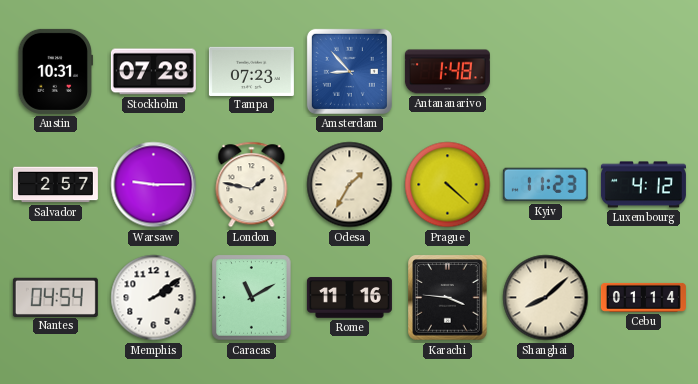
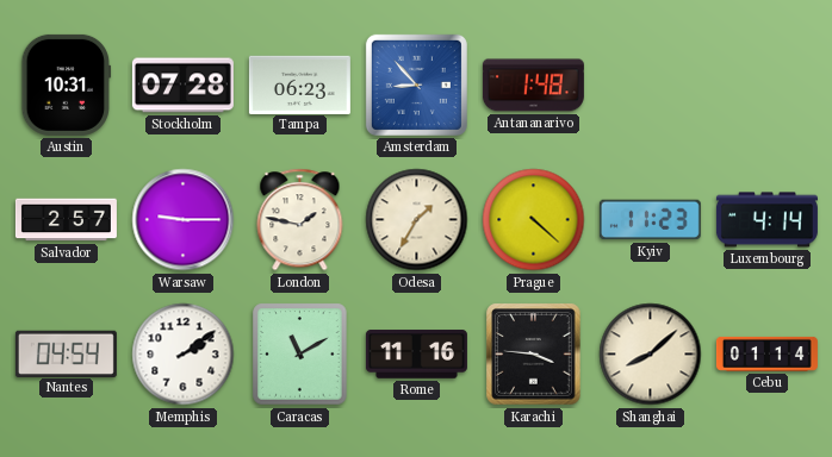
Tampa: 07:23 -> 06:23 (299, 84)
Luxembourg: 4:12 -> 4:14 (766, 220)
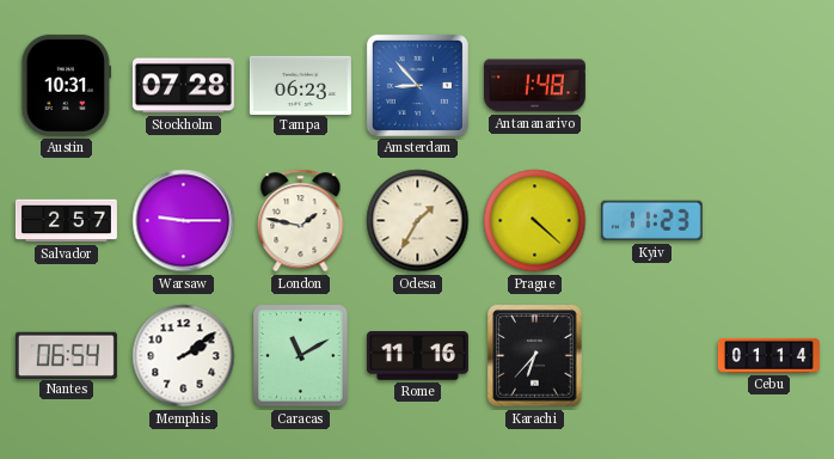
Luxembourg: 4:14 -> none (766, 220)
Nantes: 04:54 -> 06:54 (66, 355)
Karachi: 3:46 -> 6:37 (535, 356)
Shanghai: 8:08 -> none (651, 355)
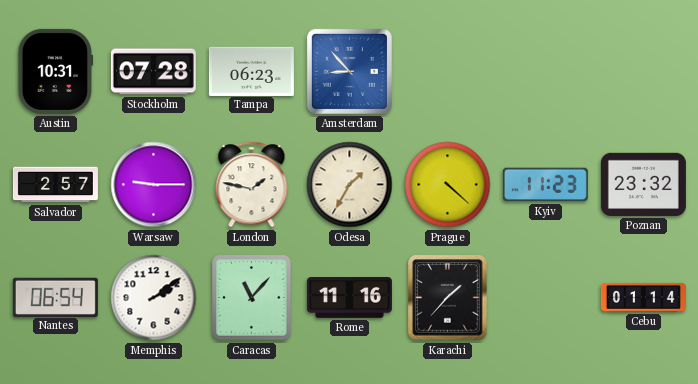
Antananarivo: 1:48 -> none (534, 86)
Poznan: none -> 23:32 (643, 184)
Caracas: 11:10 -> 11:07 (252, 298)
Karachi: 6:37 -> 1:37 (448, 298)
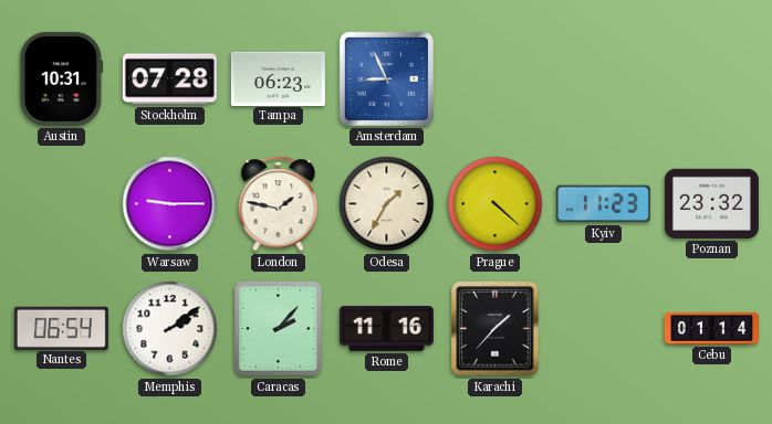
Amsterdam: 8:53 -> 8:56 (386, 78)
Salvador: 2:57 -> none (55, 185)
Caracas: 11:07 -> 2:07 (279, 329)
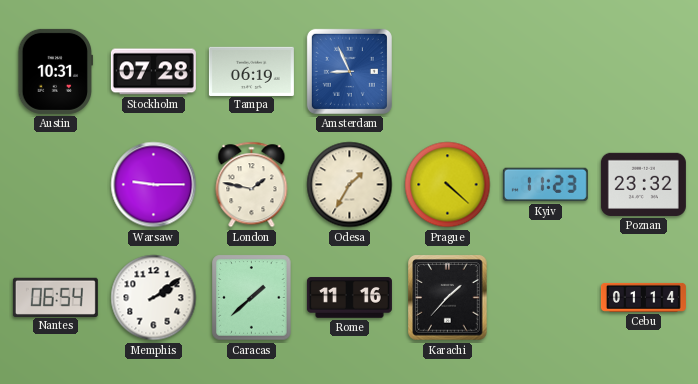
Tampa: 06:23 -> 06:19 (251, 71)
Caracas: 2:07 -> 1:38 (252, 298)
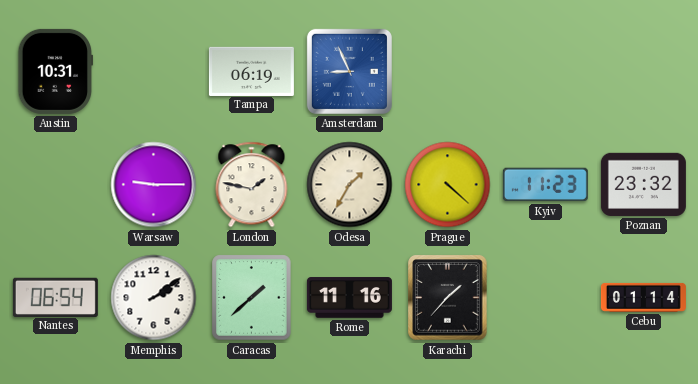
Stockholm: 07:28 -> none (153, 72)
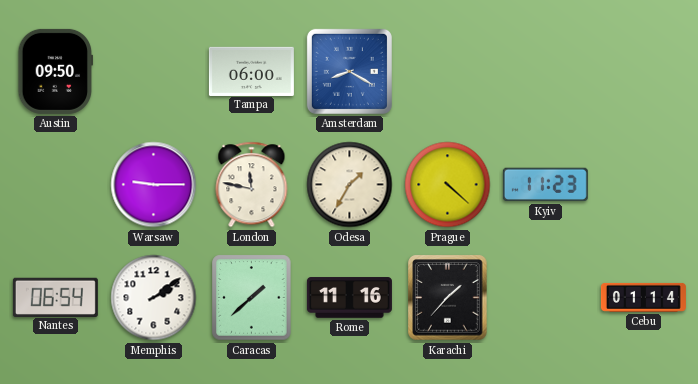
Austin: 10:31 -> 09:50 (56, 71)
Tampa: 06:19 -> 06:00 (251, 71)
Amsterdam: 8:56 -> 8:20 (349, 71)
London: 1:47 -> 11:47 (252, 185)
Poznan: 23:32 -> none (643, 184)
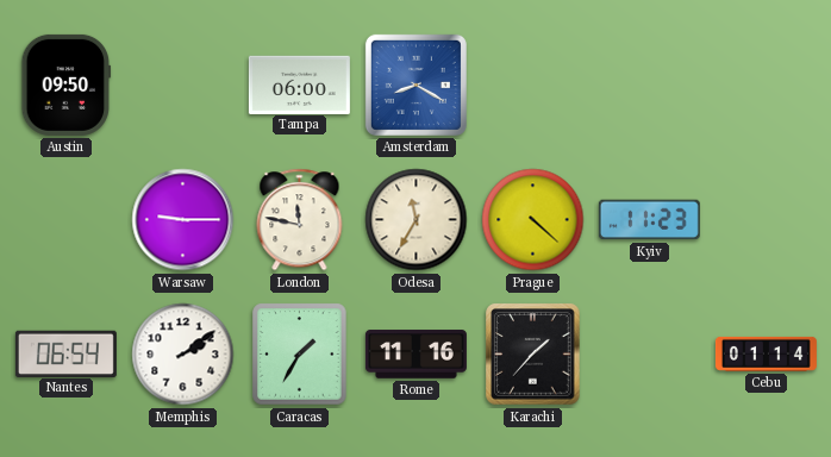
Odesa: 1:35 -> 11:35 (417, 220)
Caracas: 1:38 -> 1:35 (300, 355)
